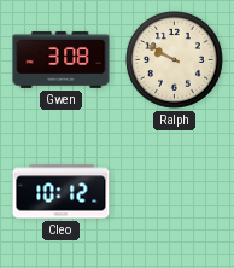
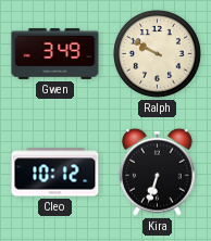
Gwen: 3:08 -> 3:49 (55, 53)
Kira: none -> 6:33 (158, 172)
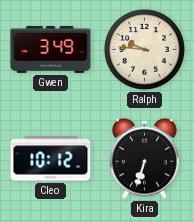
Ralph: 9:50 -> 9:46 (144, 49)
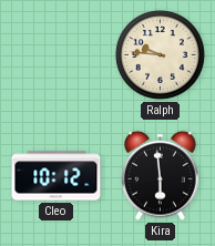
Gwen: 3:49 -> none (51, 49)
Kira: 6:33 -> 5:59 (161, 175)
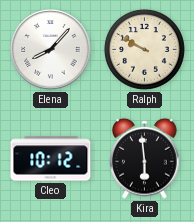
Elena: none -> 8:07 (51, 50)
Ralph: 9:46 -> 9:50 (144, 49)
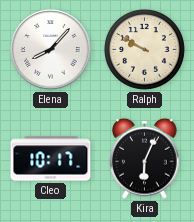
Cleo: 10:12 -> 10:17 (51, 159)
Kira: 5:59 -> 6:04 (145, 158)
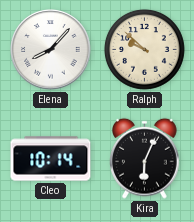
Ralph: 9:50 -> 9:52 (144, 49)
Cleo: 10:17 -> 10:14 (51, 159)
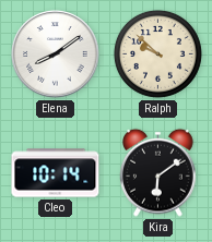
Elena: 8:07 -> 8:09 (56, 55)
Kira: 6:04 -> 6:09 (158, 172)
